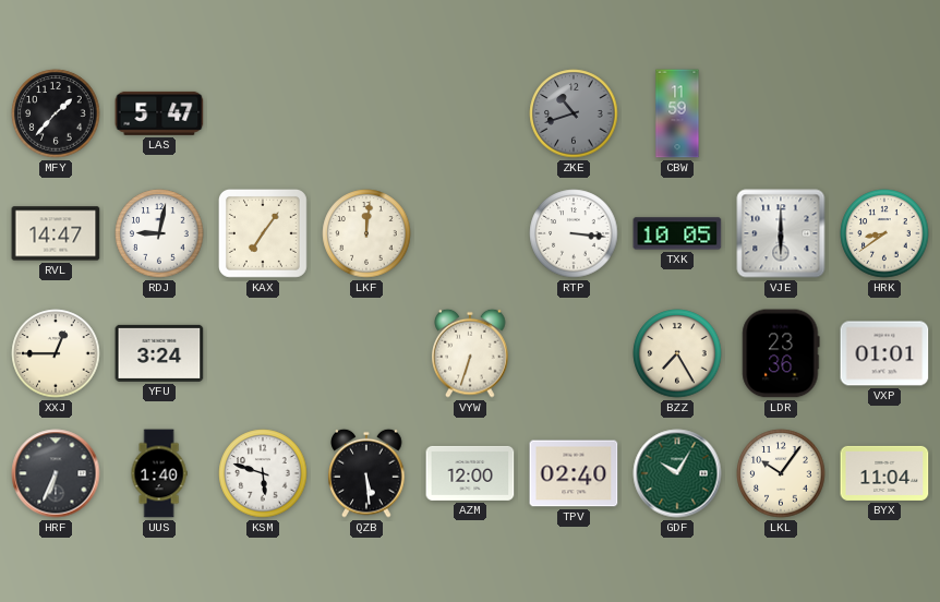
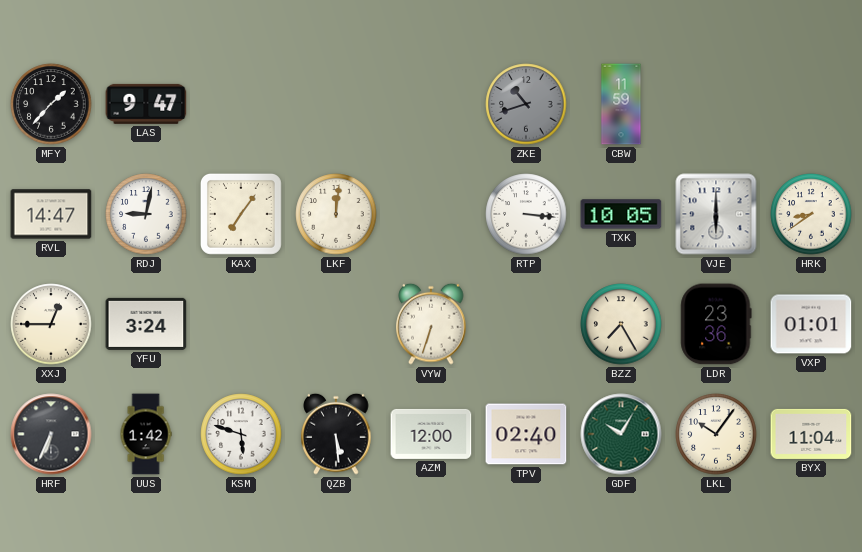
LAS: 5:47 -> 9:47 (146, 104)
UUS: 1:40 -> 1:42 (146, 434)
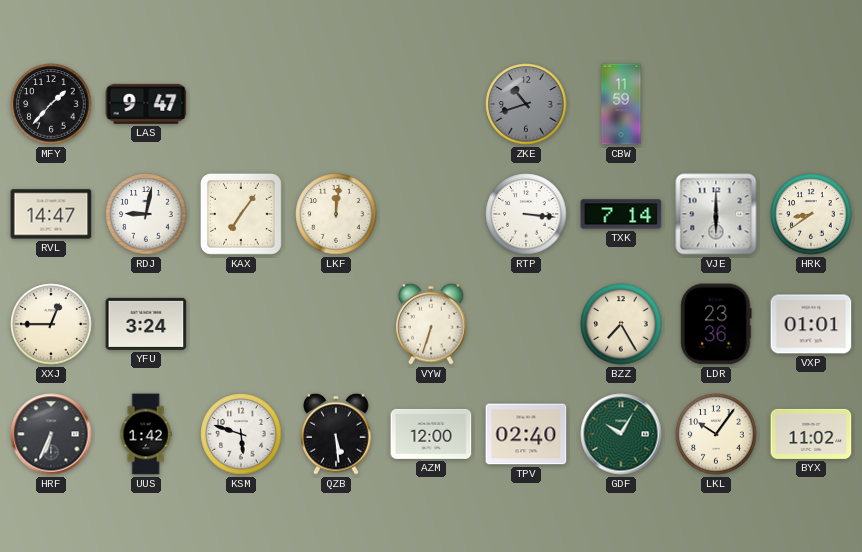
TXK: 10:05 -> 7:14 (621, 214)
BYX: 11:04 -> 11:02 (811, 434)
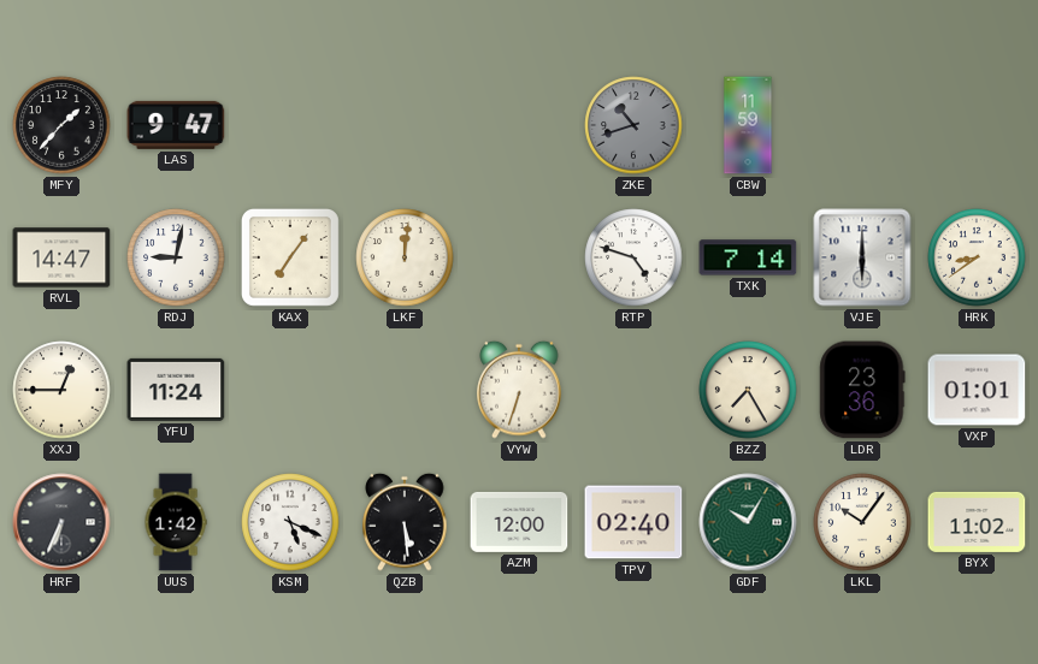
RTP: 3:16 -> 4:48 (633, 257)
YFU: 3:24 -> 11:24 (176, 390)
KSM: 5:48 -> 5:19 (290, 522)
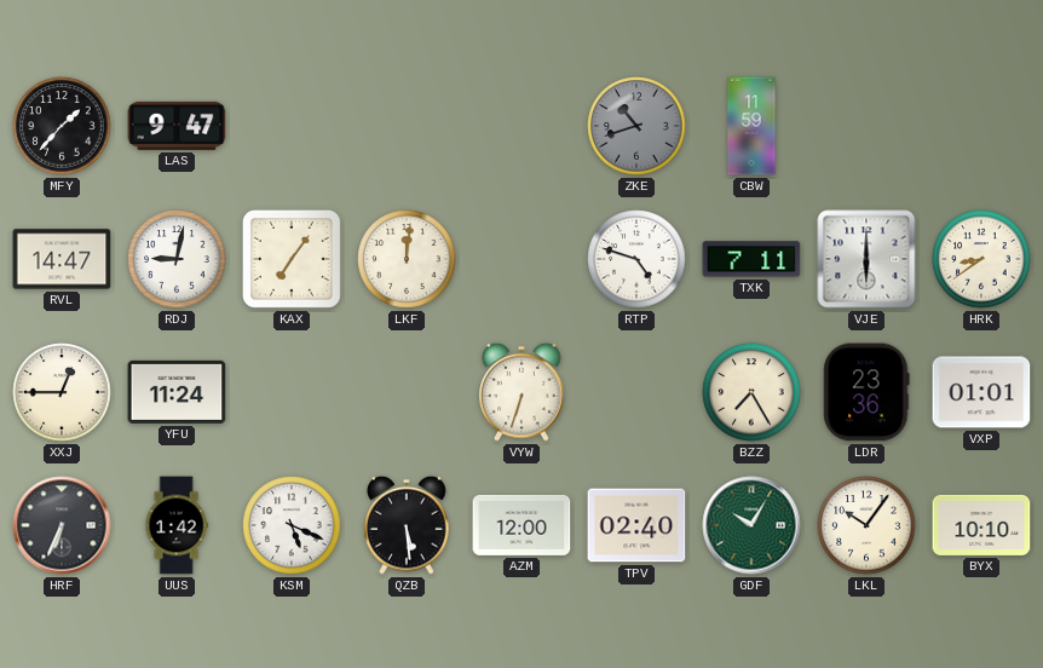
TXK: 7:14 -> 7:11 (751, 259)
BYX: 11:02 -> 10:10 (981, 525)
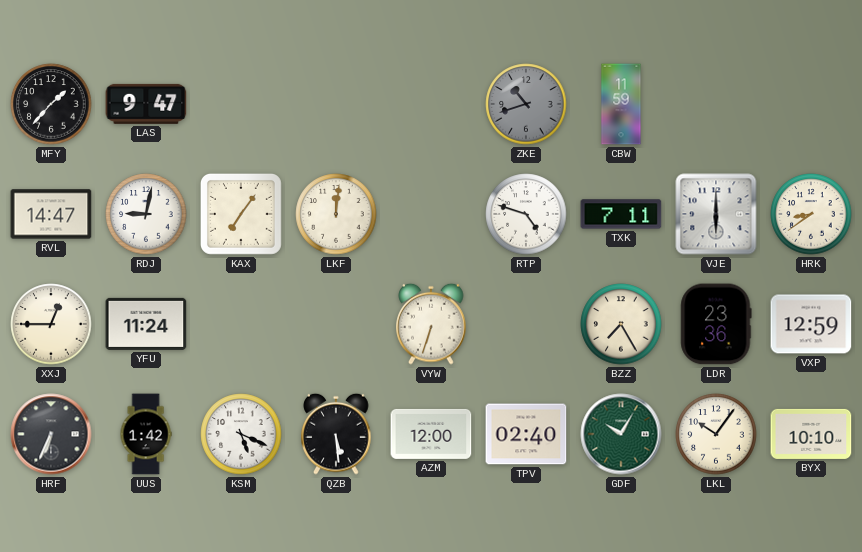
VXP: 01:01 -> 12:59 (811, 324)
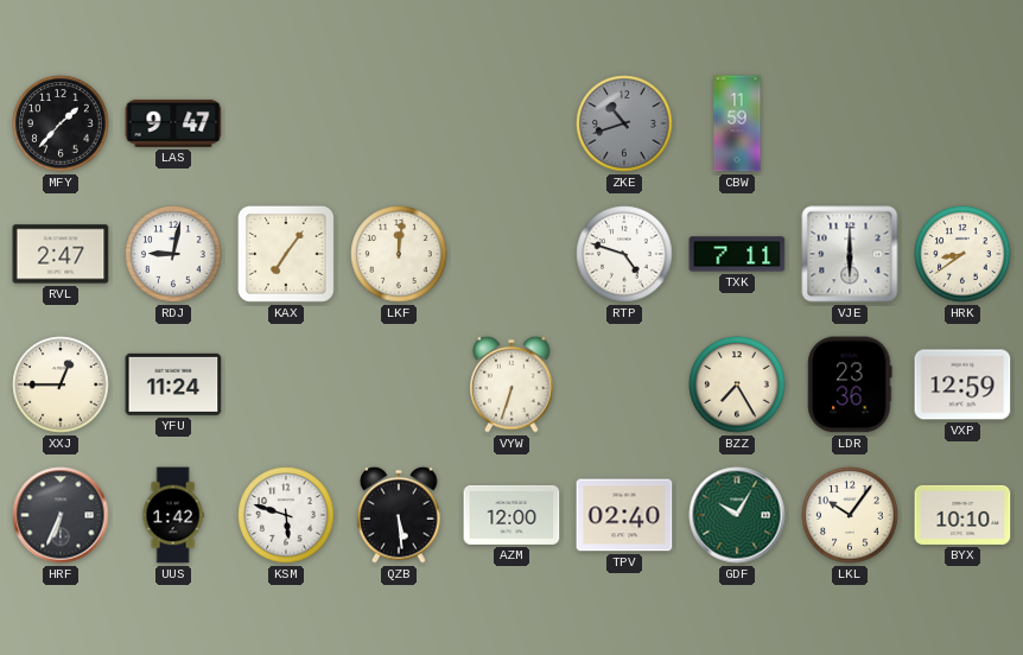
RVL: 14:47 -> 2:47 (61, 254)
KSM: 5:19 -> 5:48 (286, 515)
